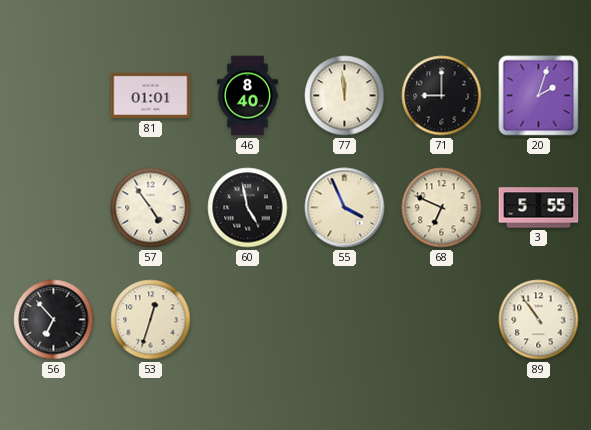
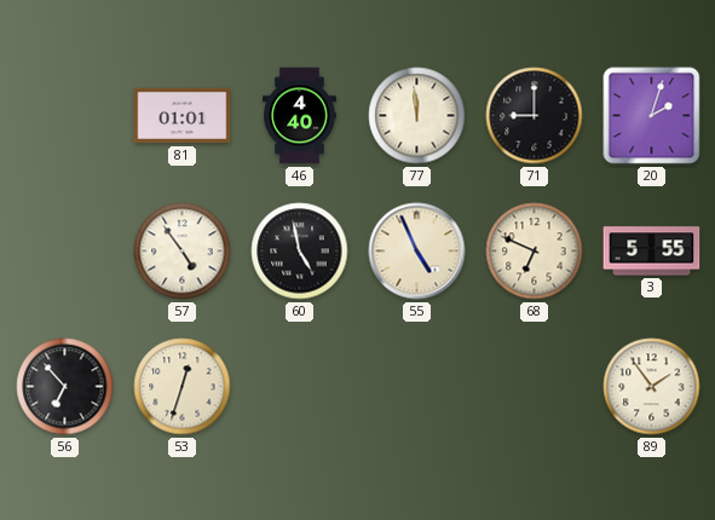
46: 8:40 -> 4:40 (300, 116)
55: 3:56 -> 4:56 (417, 252)
89: 10:54 -> 1:54 (652, 387)
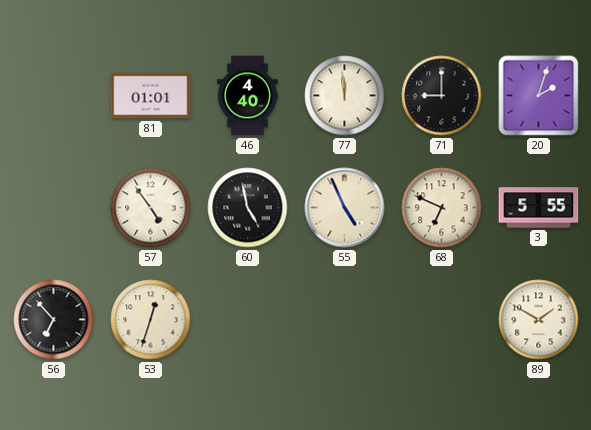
89: 1:54 -> 1:50 (539, 320)
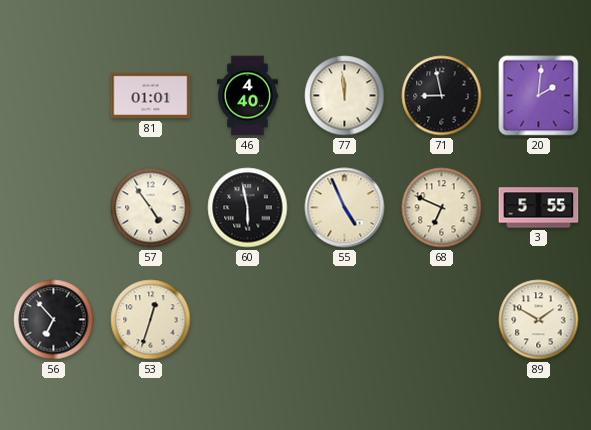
71: 9:00 -> 8:58 (442, 96)
20: 2:03 -> 2:01 (539, 96)
60: 4:58 -> 5:58 (248, 208)
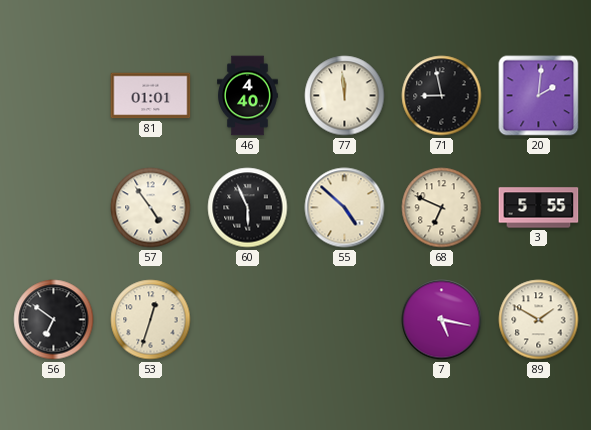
60: 5:58 -> 5:56 (248, 208)
55: 4:56 -> 4:52 (345, 208)
56: 6:53 -> 6:51 (54, 320)
7: none -> 5:17 (442, 320)
